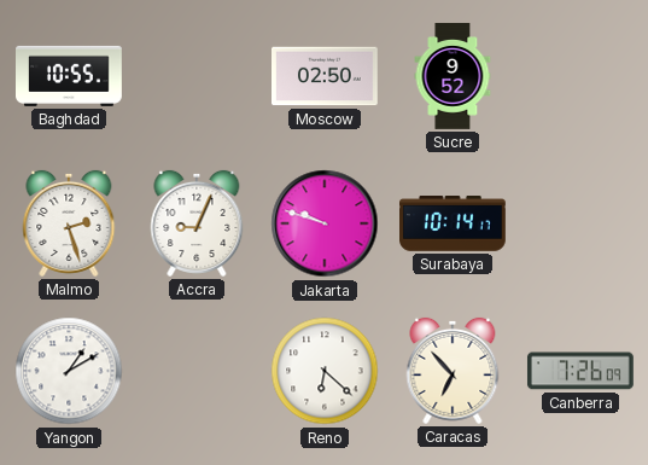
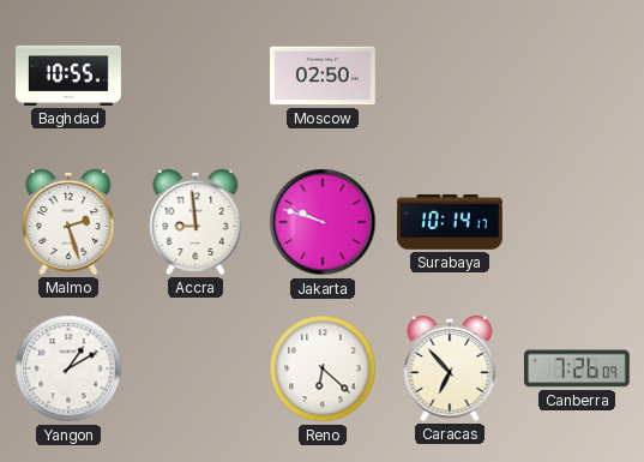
Sucre: 9:52 -> none (453, 77)
Accra: 9:04 -> 8:59 (195, 222)
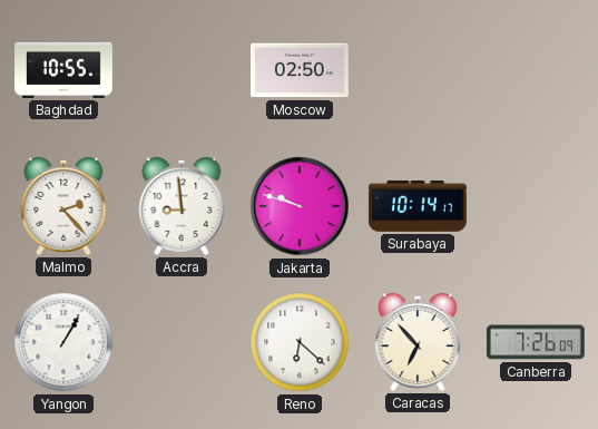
Malmo: 2:27 -> 2:23 (63, 206)
Yangon: 1:10 -> 1:05 (63, 342)
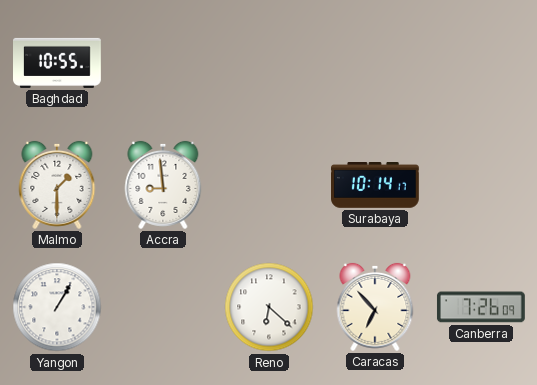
Moscow: 02:50 -> none (301, 70)
Malmo: 2:23 -> 1:30 (57, 185)
Jakarta: 9:48 -> none (300, 206)
